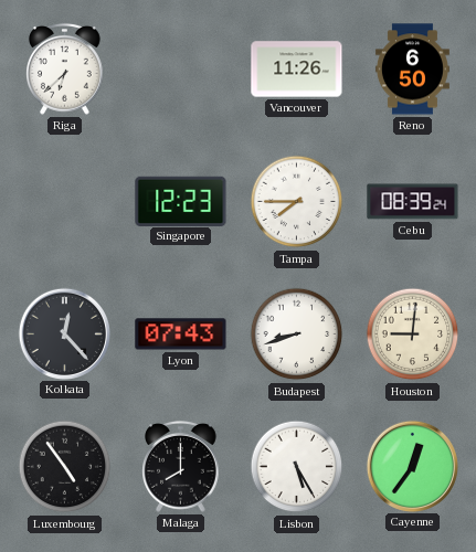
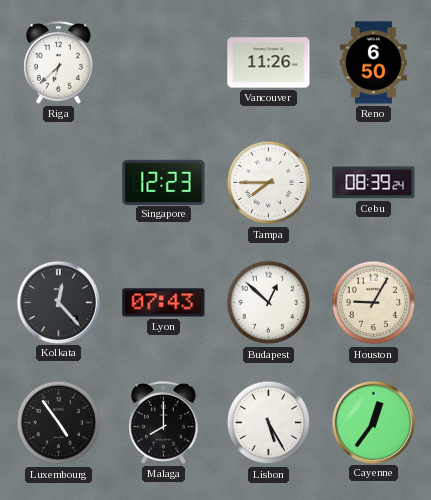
Budapest: 8:42 -> 12:52 (269, 303)
Houston: 9:01 -> 9:05 (374, 303)
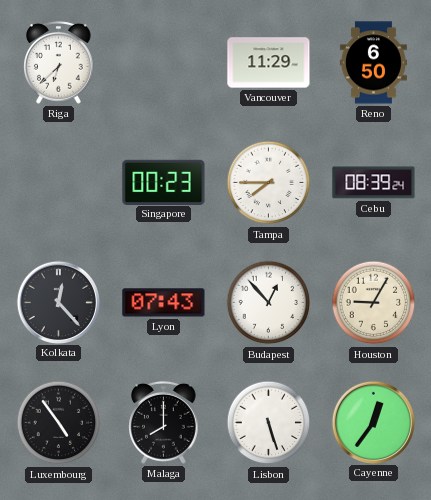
Vancouver: 11:26 -> 11:29 (269, 63)
Singapore: 12:23 -> 00:23 (164, 182)
Budapest: 12:52 -> 12:53 (269, 303)
Lisbon: 5:25 -> 5:27 (269, 423)
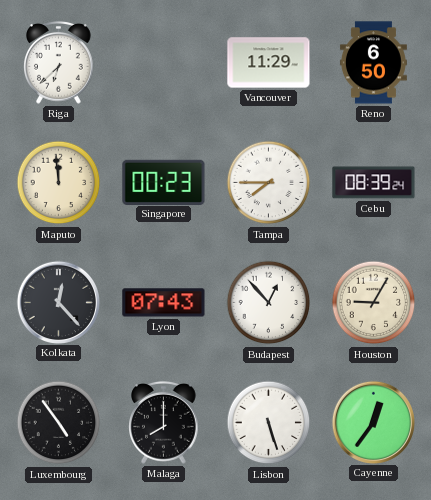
Maputo: none -> 11:59 (59, 183)
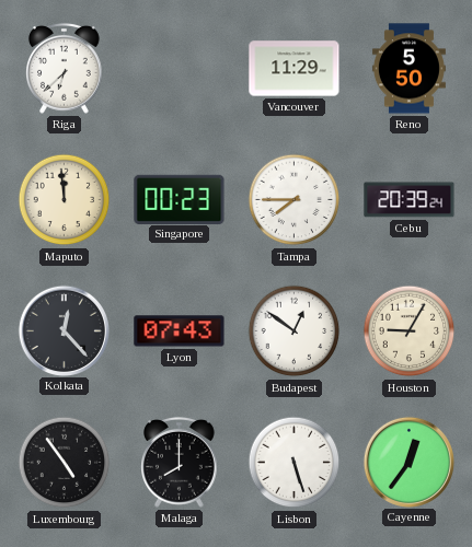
Reno: 6:50 -> 5:50 (408, 69)
Cebu: 08:39 -> 20:39 (410, 200)
Budapest: 12:53 -> 12:51 (295, 331)
